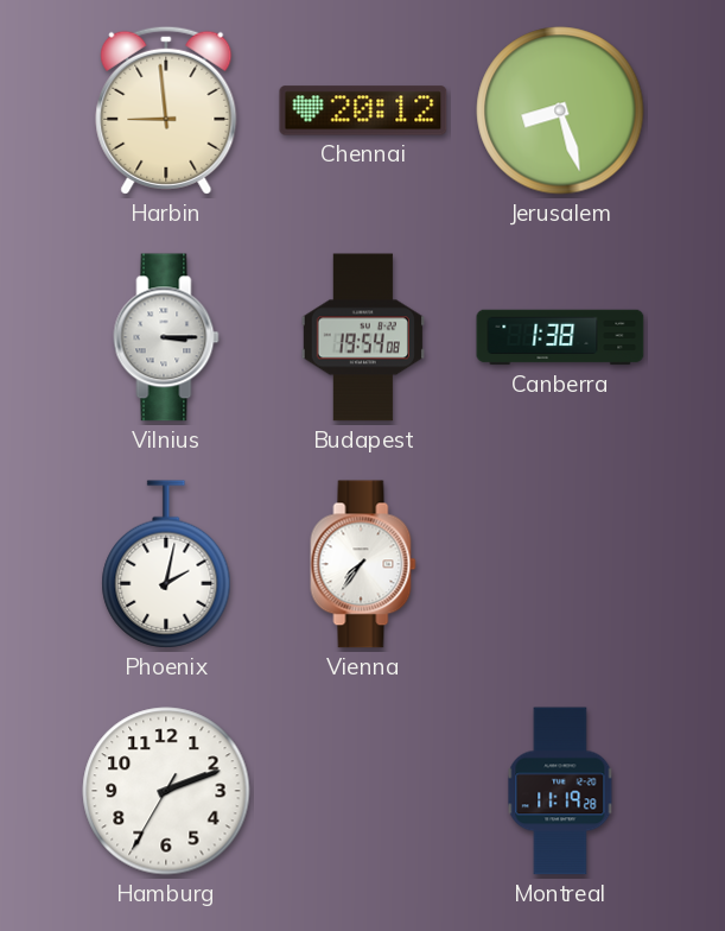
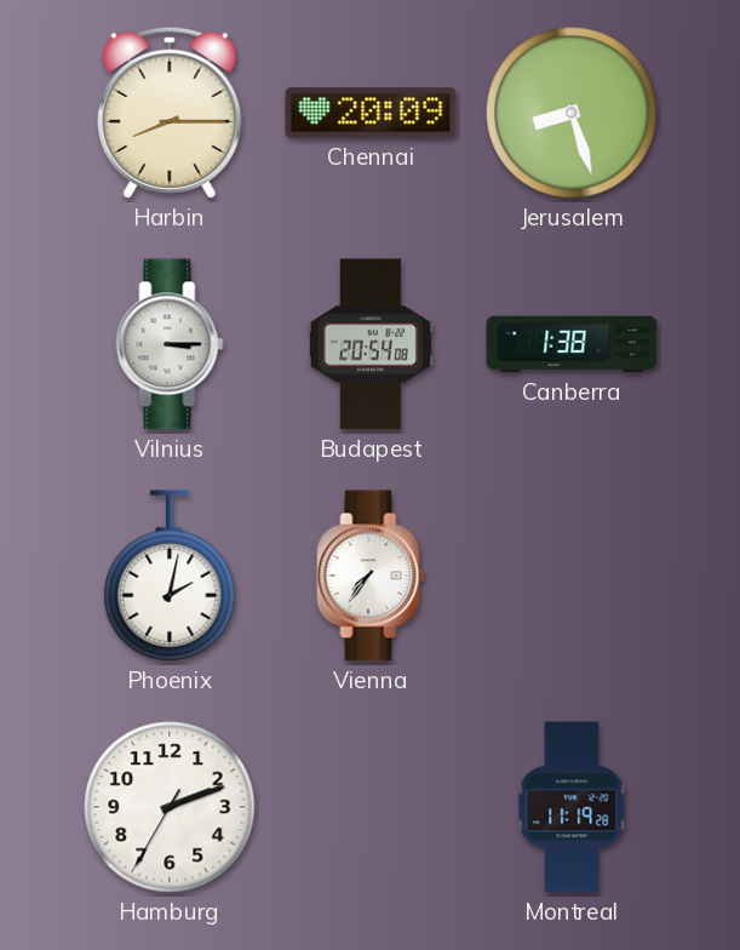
Harbin: 8:59 -> 8:15 (170, 113)
Chennai: 20:12 -> 20:09 (371, 113)
Budapest: 19:54 -> 20:54 (371, 344)
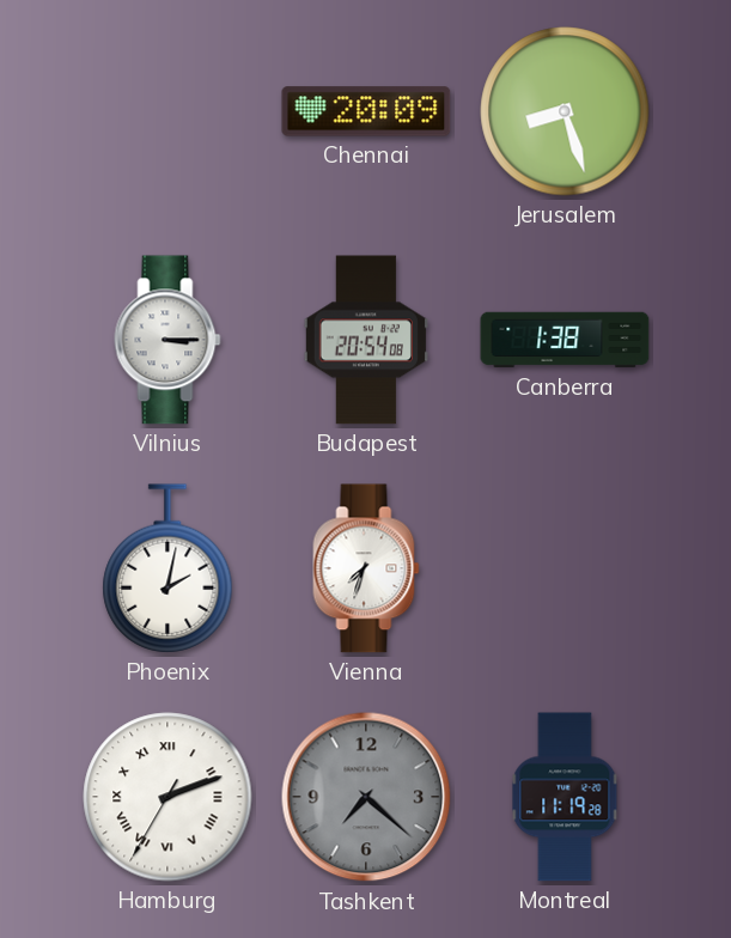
Harbin: 8:15 -> none (170, 113)
Vienna: 7:36 -> 7:33 (366, 568)
Hamburg numerals: Arabic -> Roman (167, 797)
Tashkent: none -> 7:22 (366, 797)
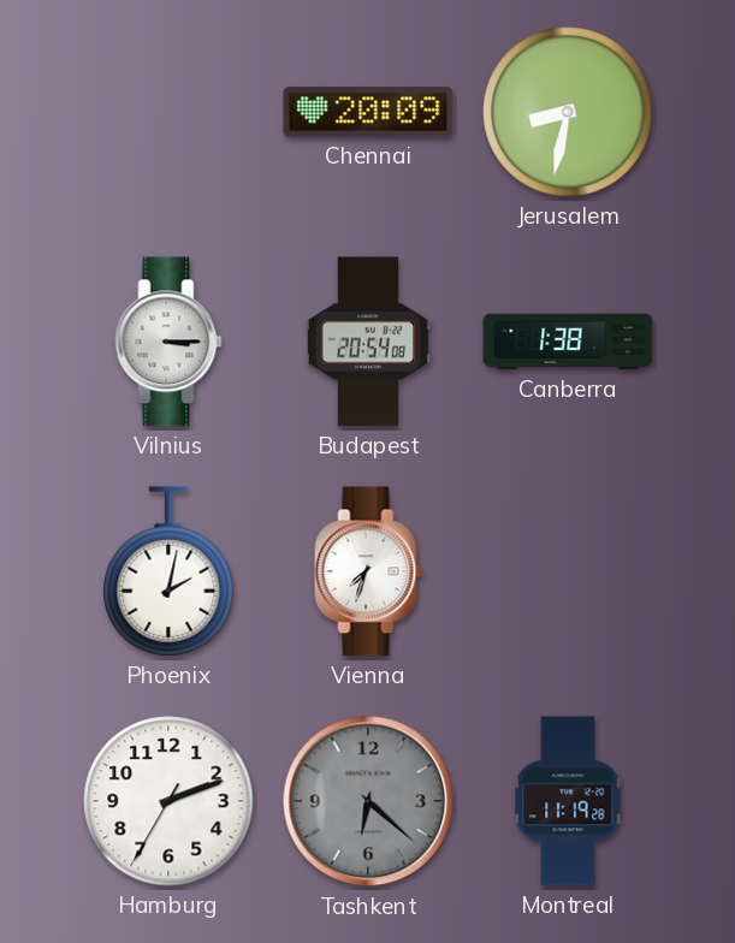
Jerusalem: 8:27 -> 8:32 (568, 112)
Hamburg numerals: Roman -> Arabic (168, 801)
Tashkent: 7:22 -> 6:22 (368, 801)
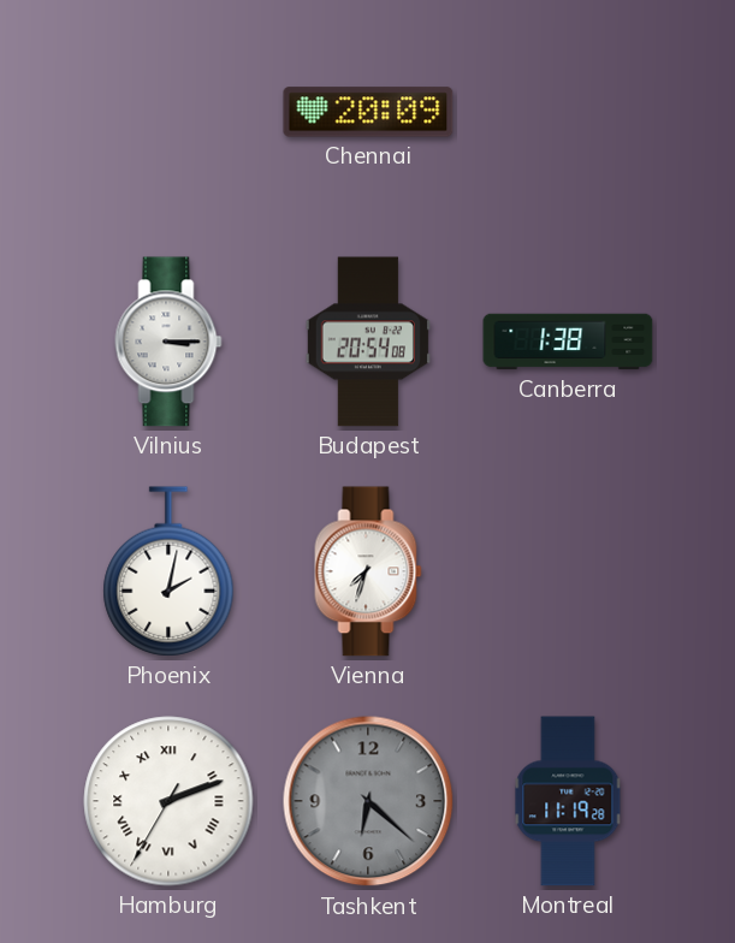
Jerusalem: 8:32 -> none (568, 112)
Hamburg numerals: Arabic -> Roman (168, 801)
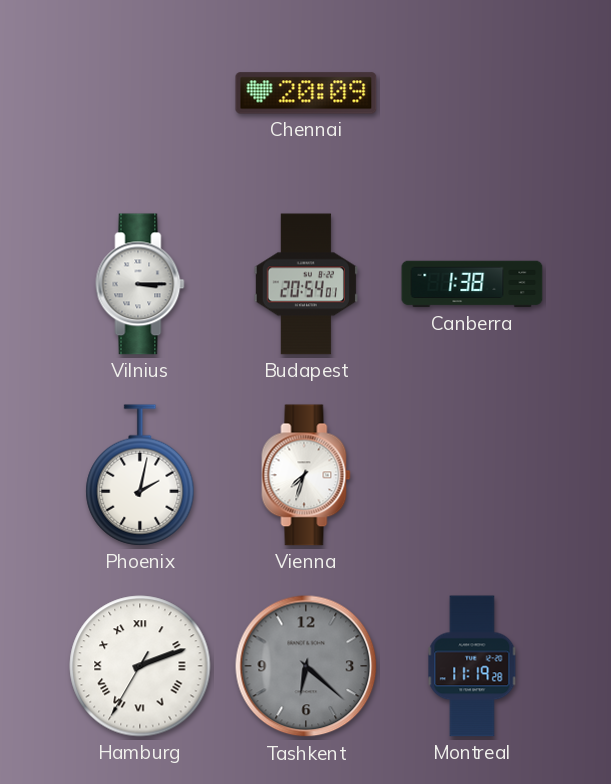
Budapest: 20:54:08 -> 20:54:01 (306, 284)
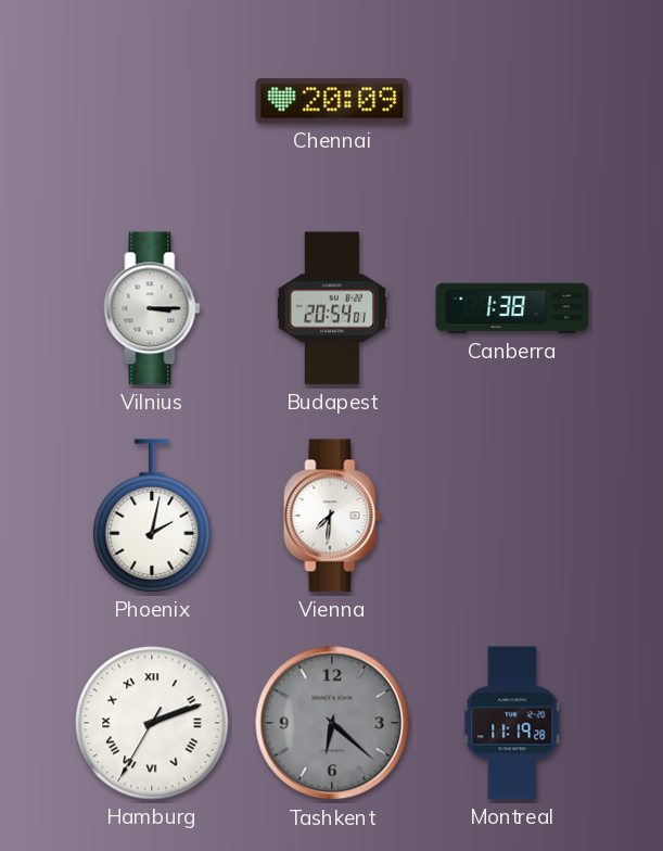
Vienna: 7:33 -> 7:31 (332, 516)
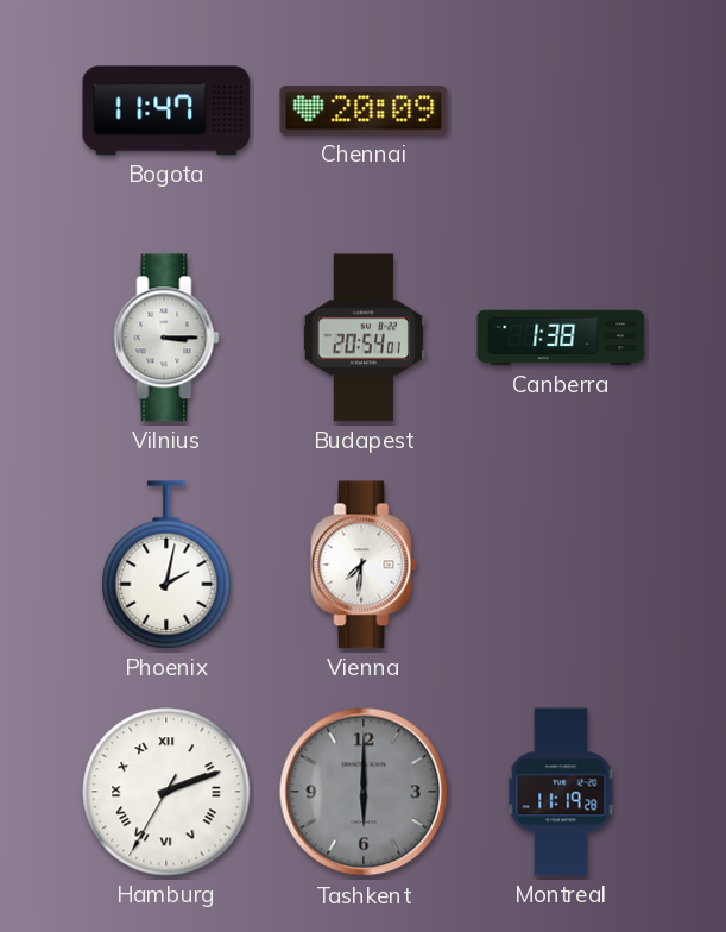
Bogota: none -> 11:47 (166, 111)
Tashkent: 6:22 -> 6:00 (364, 792)
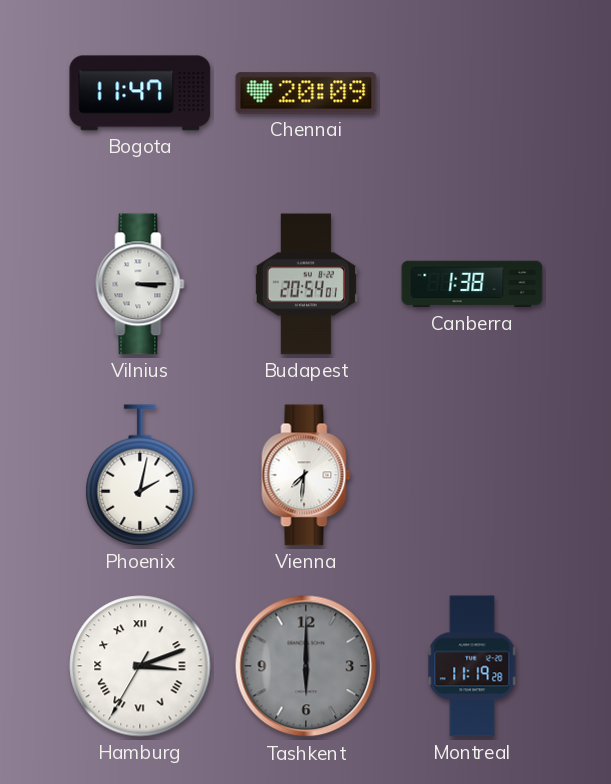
Hamburg: 2:11 -> 3:11 (140, 666)
